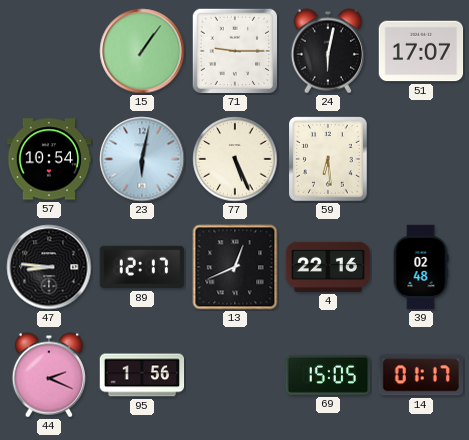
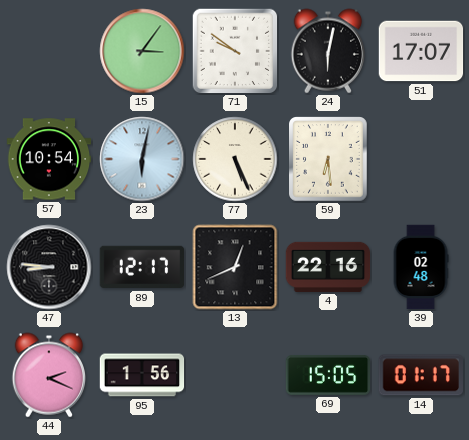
15: 1:06 -> 3:06 (142, 51)
71: 9:15 -> 9:51 (235, 51)
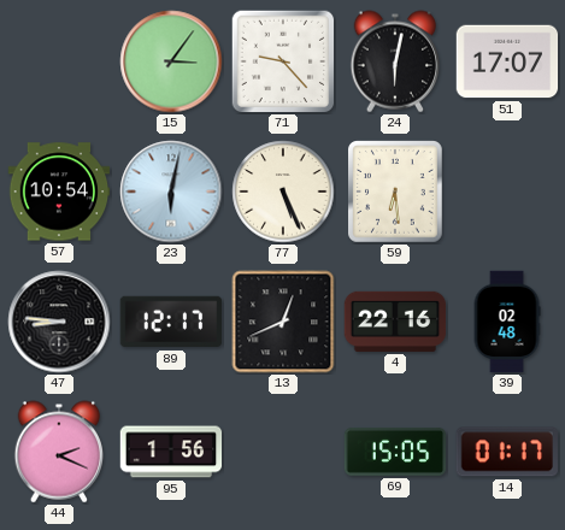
71: 9:51 -> 9:23 (283, 61)
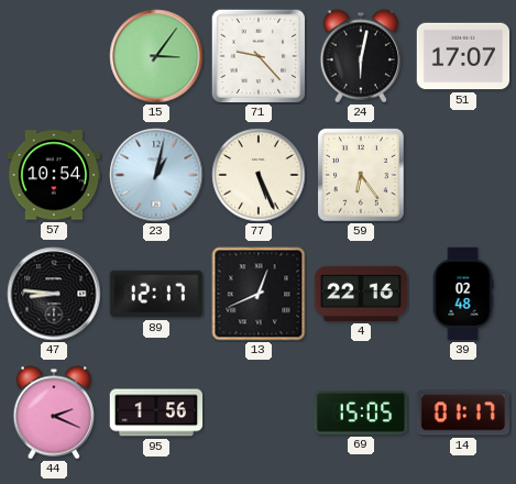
23: 6:02 -> 1:02 (156, 175)
59: 6:29 -> 6:24 (362, 175)
